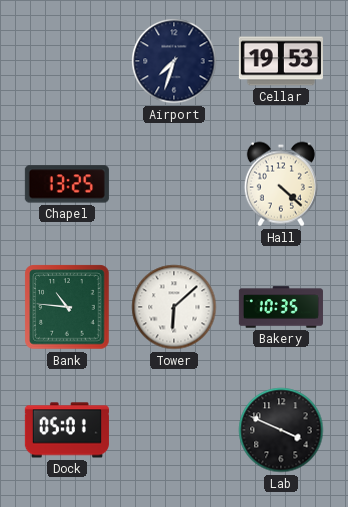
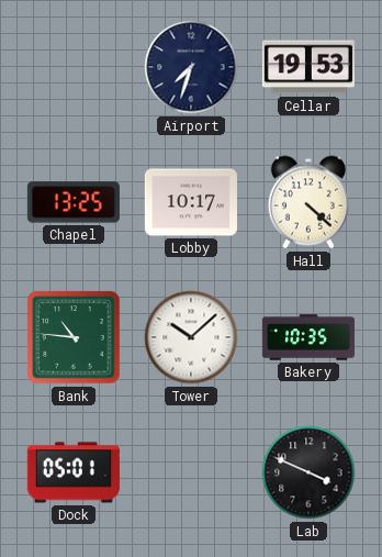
Lobby: none -> 10:17 (191, 202)
Tower: 6:08 -> 10:08 (191, 337)
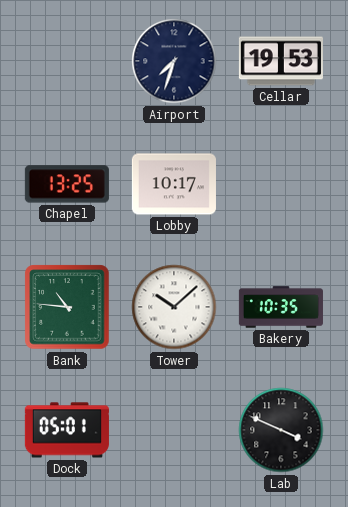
Hall: 4:22 -> none (308, 202)
